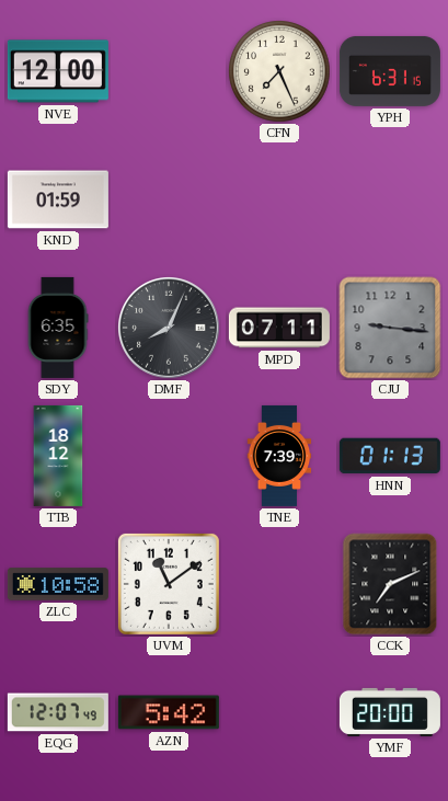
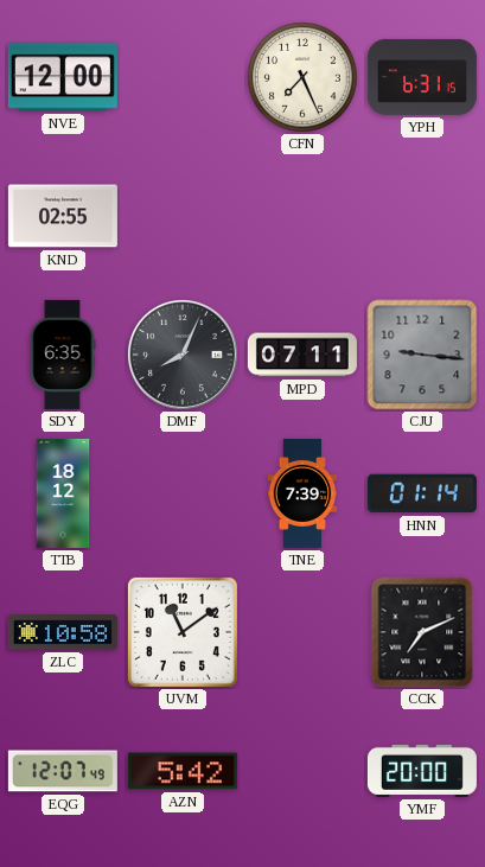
KND: 01:59 -> 02:55 (63, 216)
HNN: 01:13 -> 01:14 (422, 493)
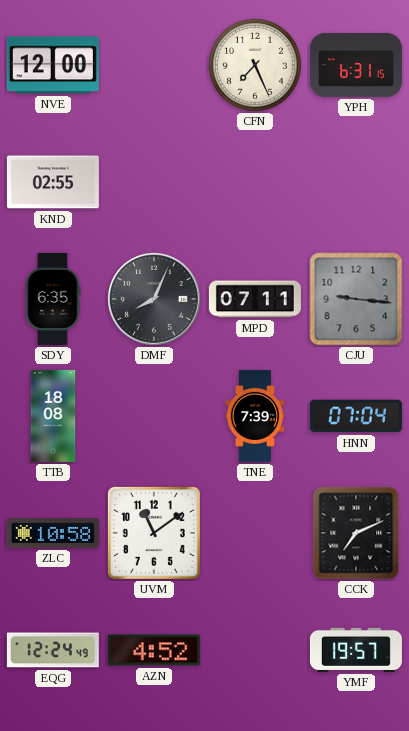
TTB: 18:12 -> 18:08 (53, 416)
HNN: 01:14 -> 07:04 (356, 416)
EQG: 12:07 -> 12:24 (53, 650)
AZN: 5:42 -> 4:52 (154, 650)
YMF: 20:00 -> 19:57 (356, 650)
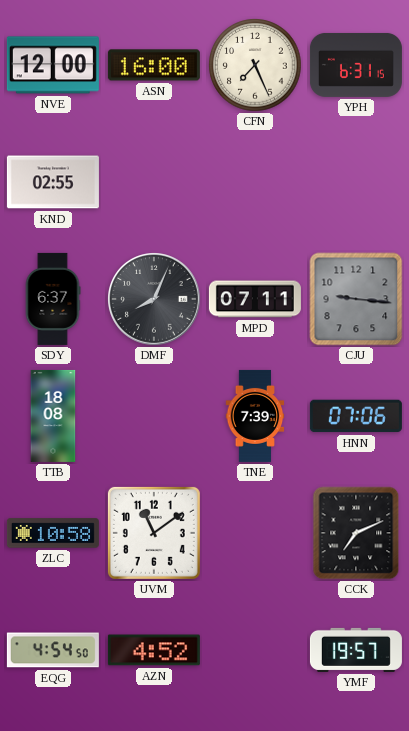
ASN: none -> 16:00 (154, 65)
SDY: 6:35 -> 6:37 (53, 299)
HNN: 07:04 -> 07:06 (356, 416)
EQG: 12:24 -> 4:54 (53, 650)
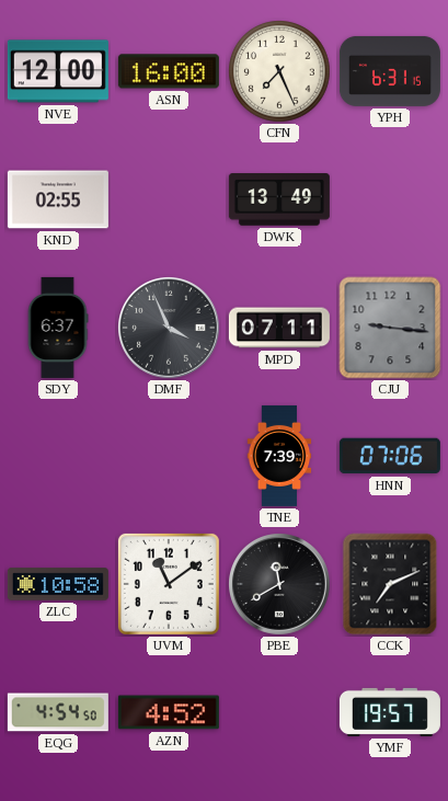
DWK: none -> 13:49 (279, 199)
DMF: 8:04 -> 3:56 (170, 329)
TTB: 18:08 -> none (53, 416)
PBE: none -> 11:40 (280, 585)
